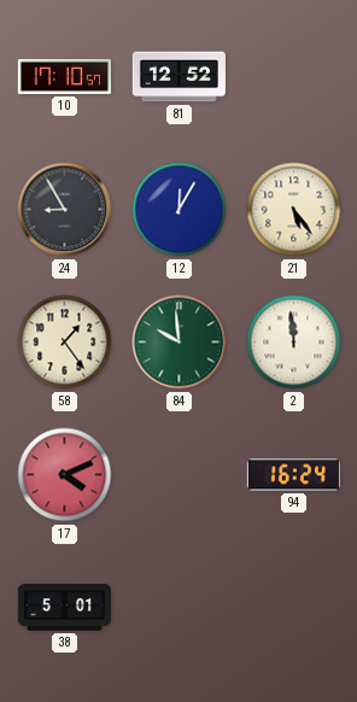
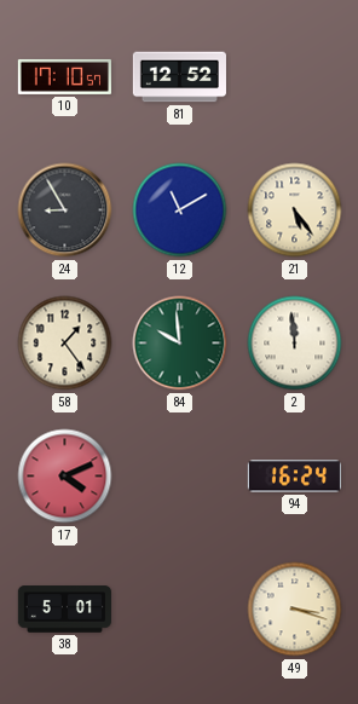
12: 12:05 -> 11:10 (180, 210)
49: none -> 3:18 (295, 610)
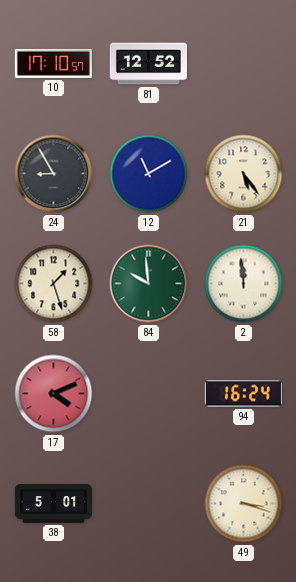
58: 1:24 -> 1:27 (54, 284)
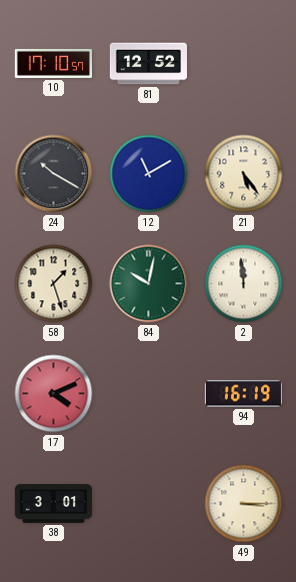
24: 8:55 -> 10:20 (54, 174)
84: 9:59 -> 10:02 (149, 284)
94: 16:24 -> 16:19 (243, 394)
38: 5:01 -> 3:01 (53, 504)
49: 3:18 -> 3:15 (244, 504)
